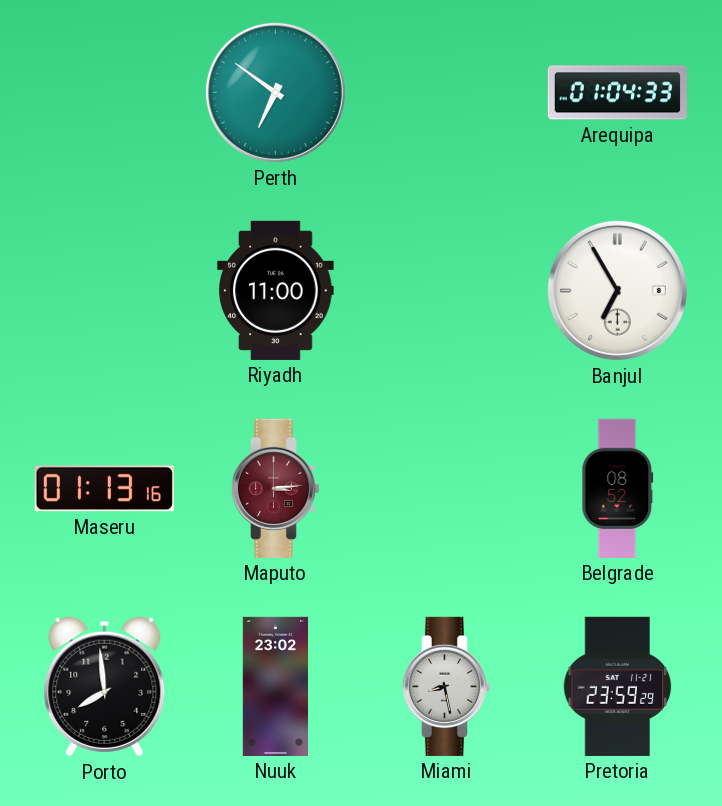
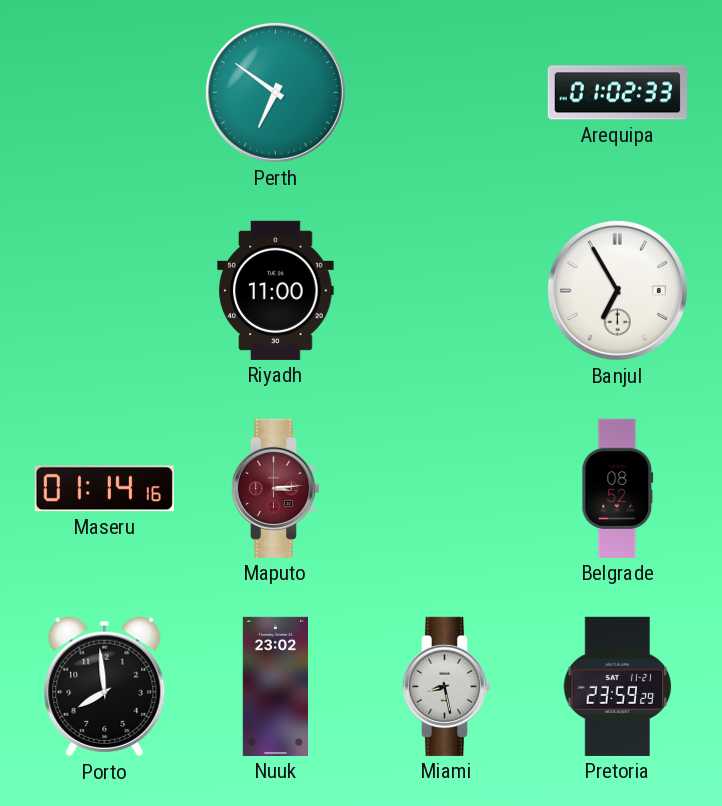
Arequipa: 01:04 -> 01:02 (617, 93)
Maseru: 01:13 -> 01:14 (104, 489)
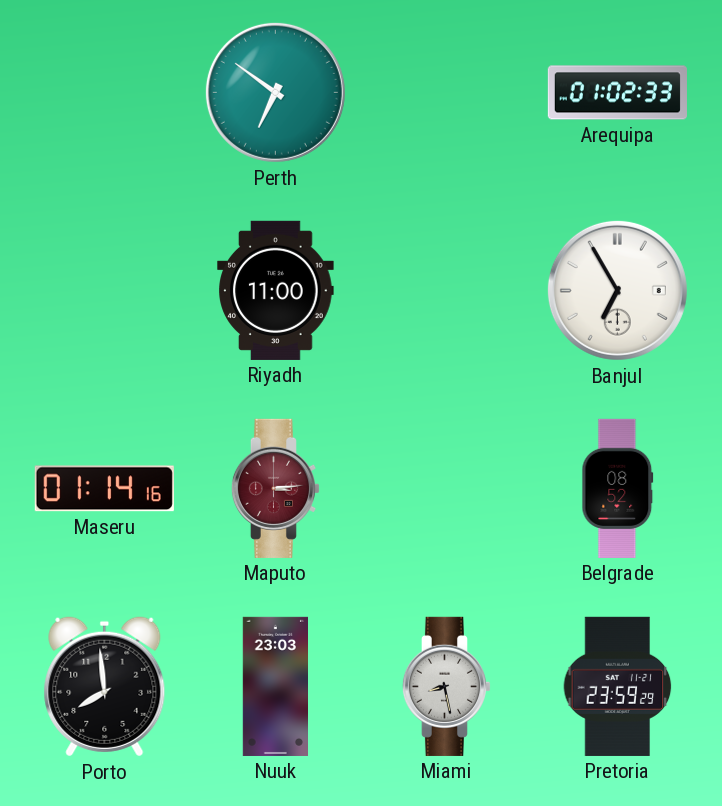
Nuuk: 23:02 -> 23:03 (275, 686)
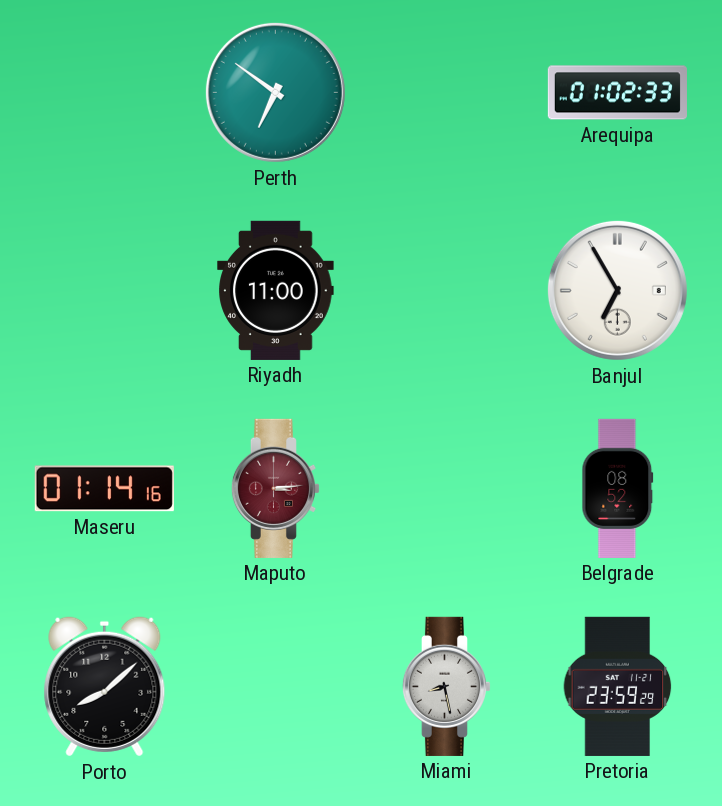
Porto: 7:59 -> 8:08 (105, 687)
Nuuk: 23:03 -> none (275, 686)
